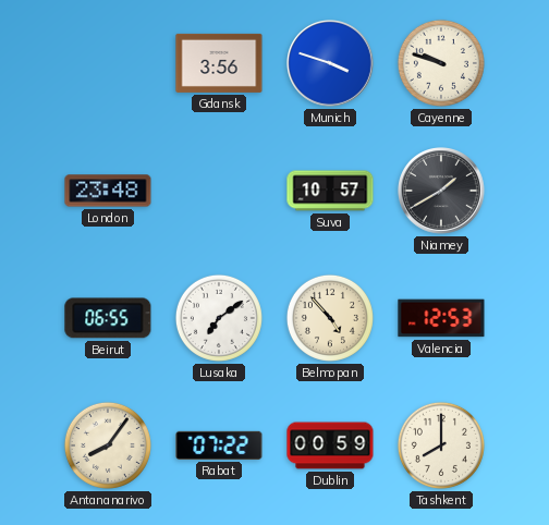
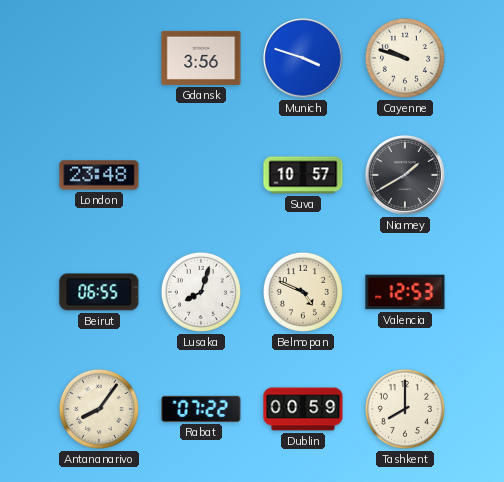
Lusaka: 7:09 -> 8:03 (201, 292)
Belmopan: 4:53 -> 4:49 (303, 292)
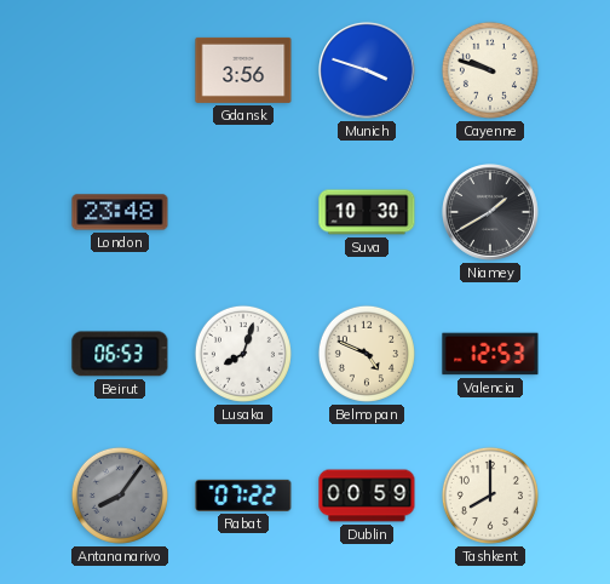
Suva: 10:57 -> 10:30 (367, 212)
Beirut: 06:55 -> 06:53 (120, 354)
Antananarivo dial: cream -> grey (120, 496)
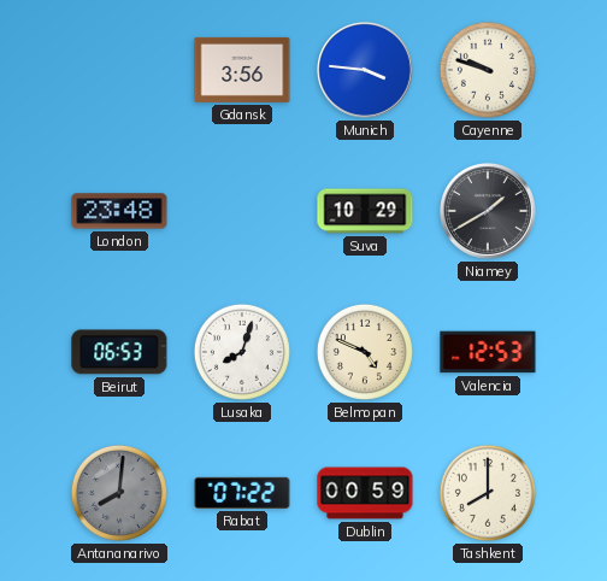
Munich: 3:48 -> 3:46 (366, 71)
Suva: 10:30 -> 10:29 (365, 211)
Antananarivo: 8:06 -> 8:01 (119, 493)
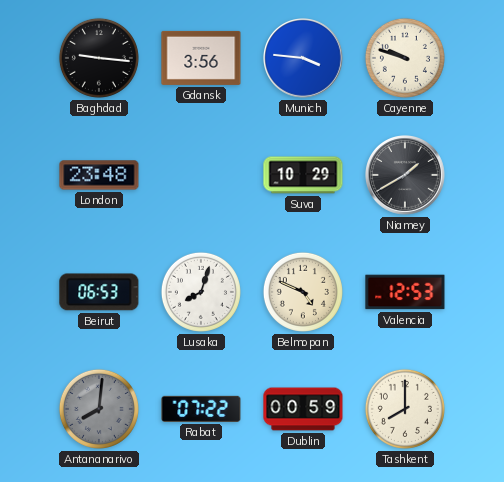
Baghdad: none -> 9:16 (99, 58)
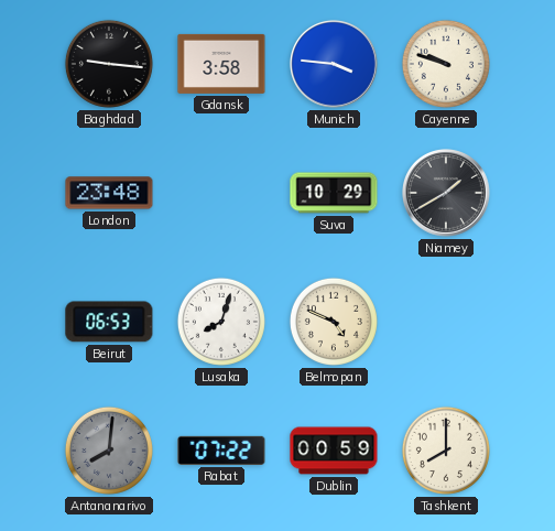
Gdansk: 3:56 -> 3:58 (221, 64)
Valencia: 12:53 -> none (405, 292)
